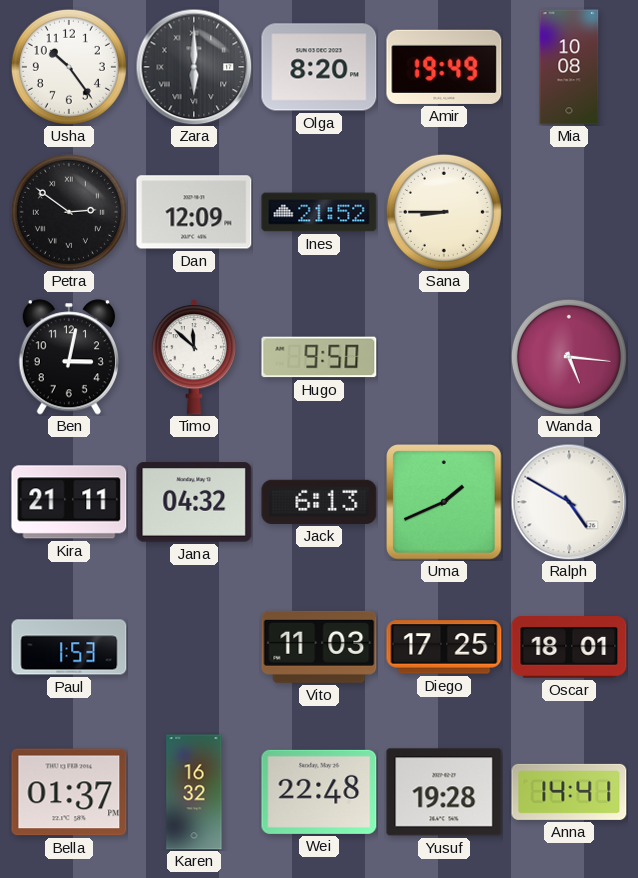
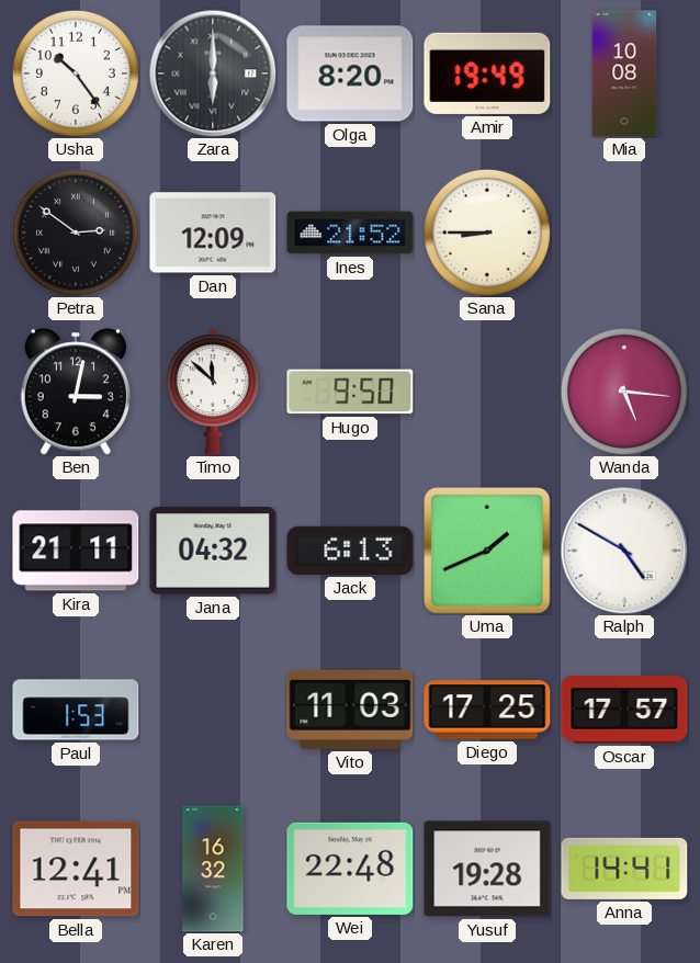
Oscar: 18:01 -> 17:57 (624, 711)
Bella: 01:37 -> 12:41 (76, 869)
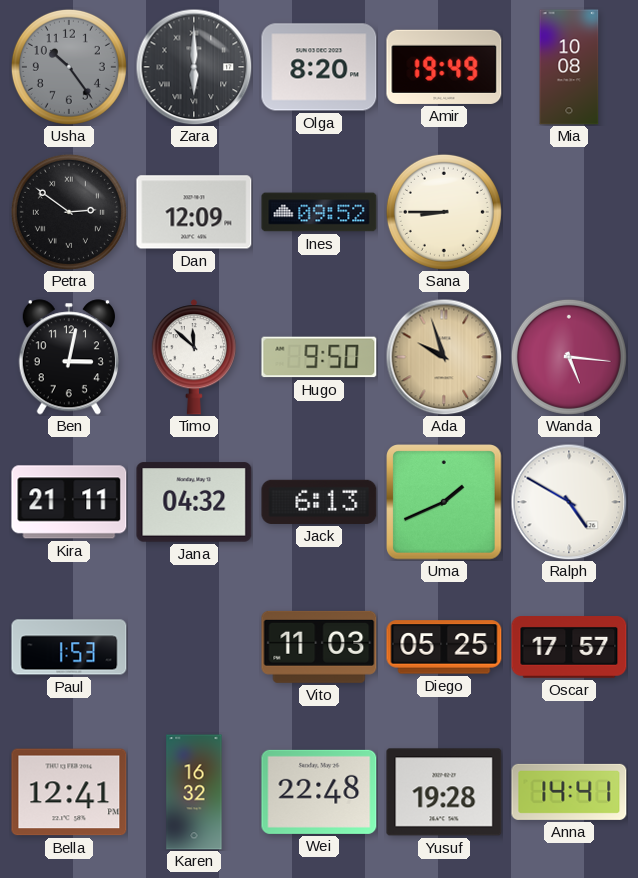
Usha dial: white -> grey (69, 67)
Ines: 21:52 -> 09:52 (319, 212)
Ada: none -> 9:57 (444, 357)
Diego: 17:25 -> 05:25 (444, 647)
